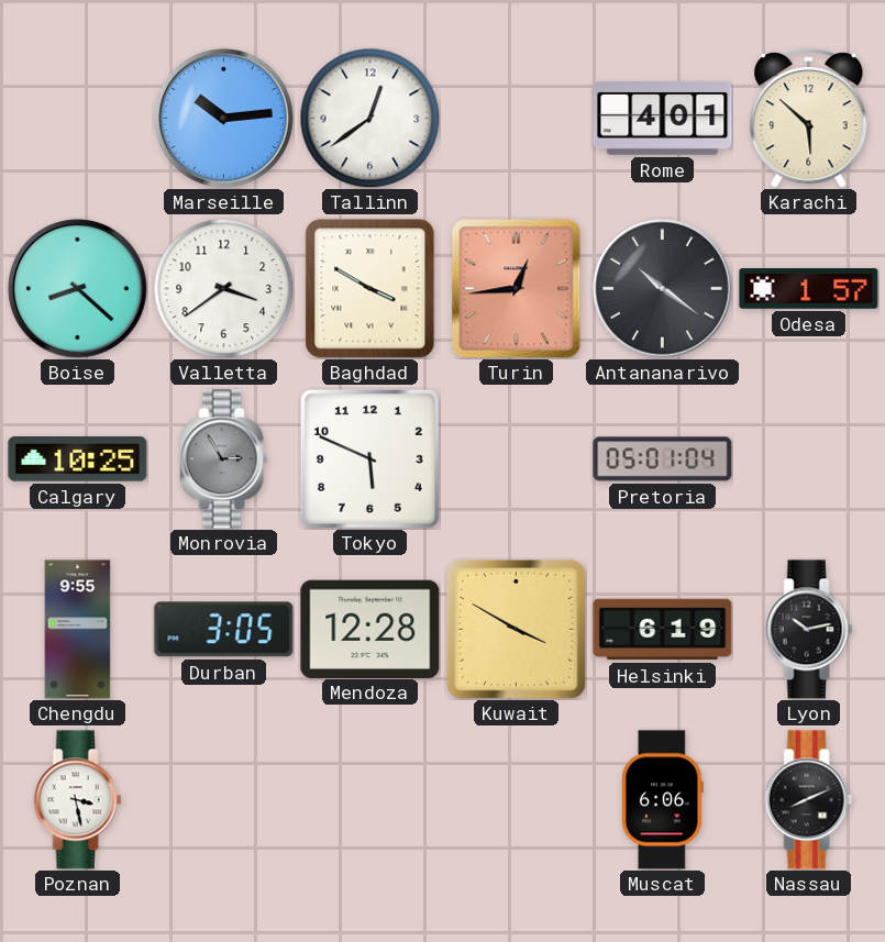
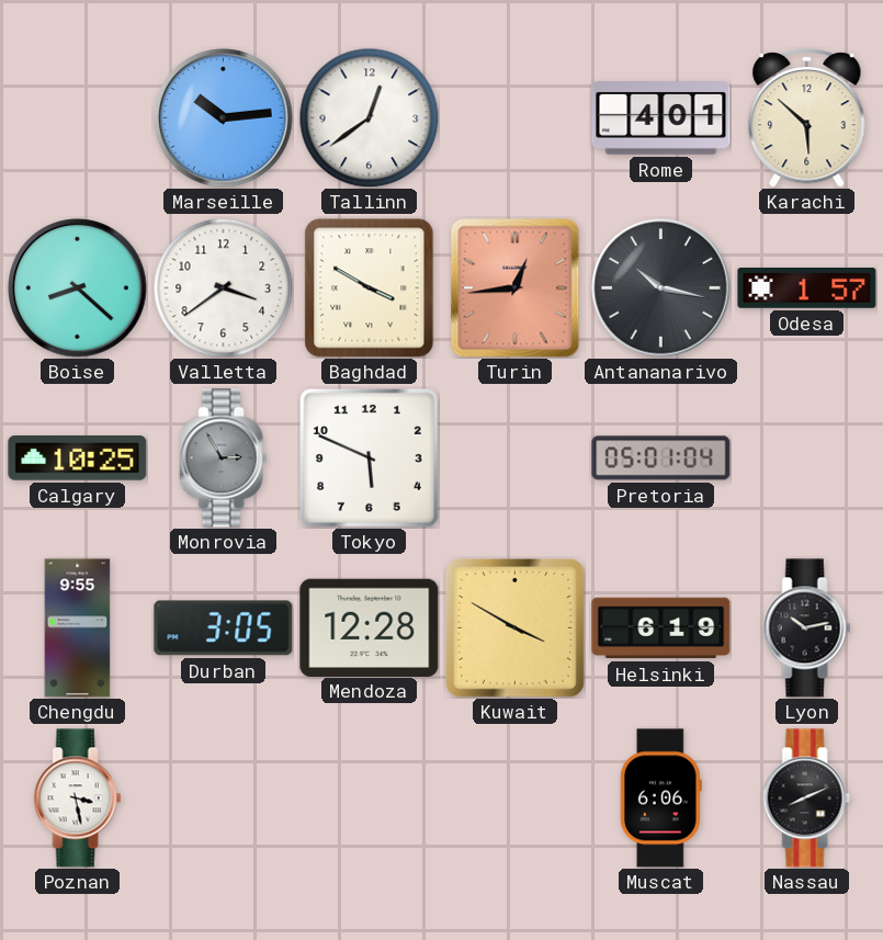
Antananarivo: 10:21 -> 10:17 (661, 288)
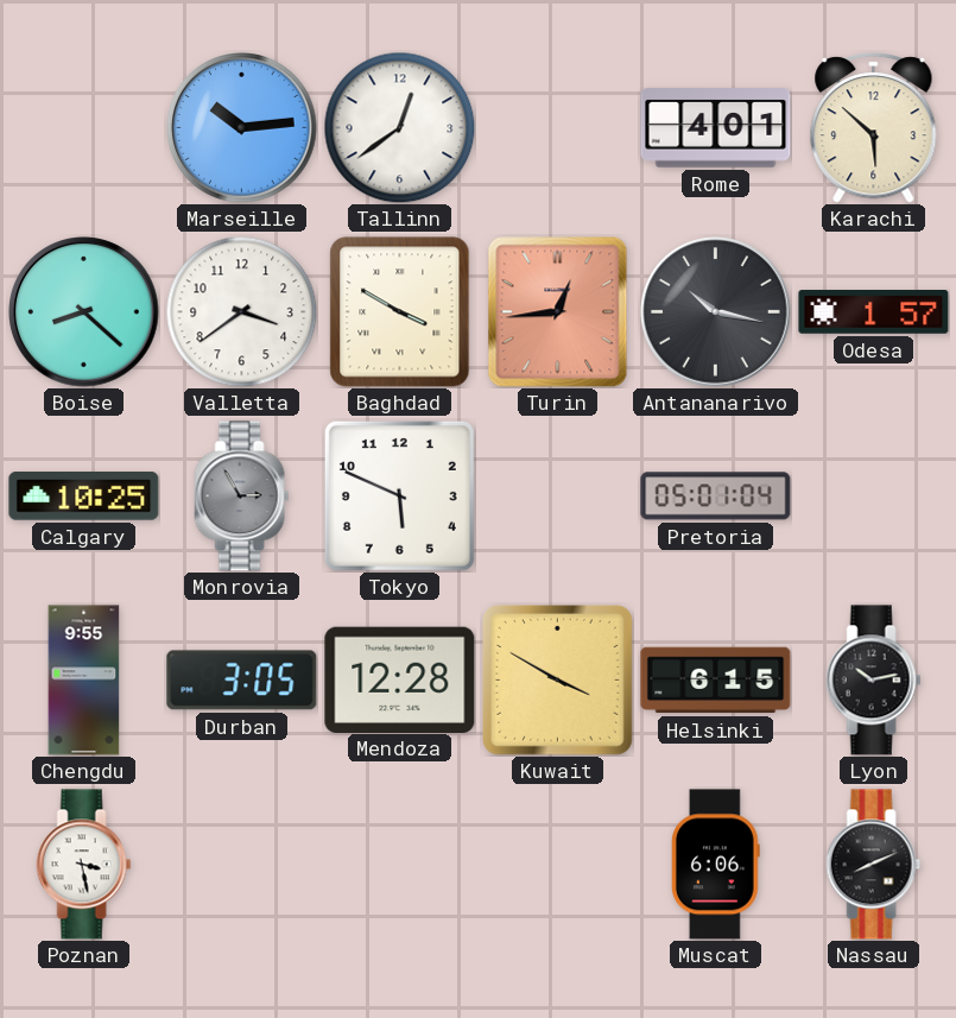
Helsinki: 6:19 -> 6:15 (716, 681)
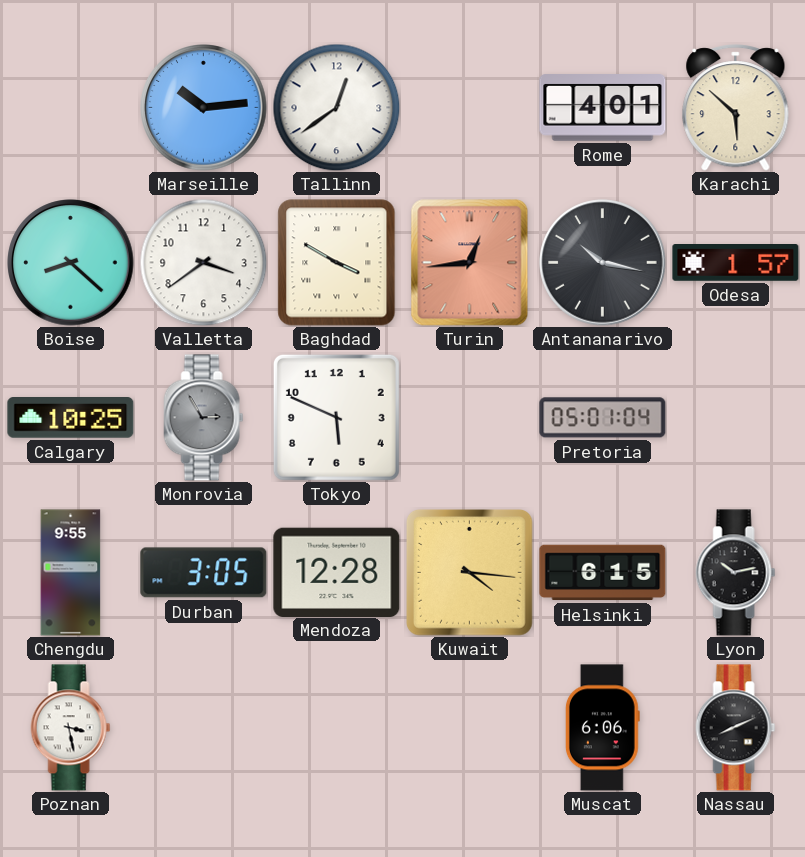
Kuwait: 3:50 -> 4:16 (470, 573)
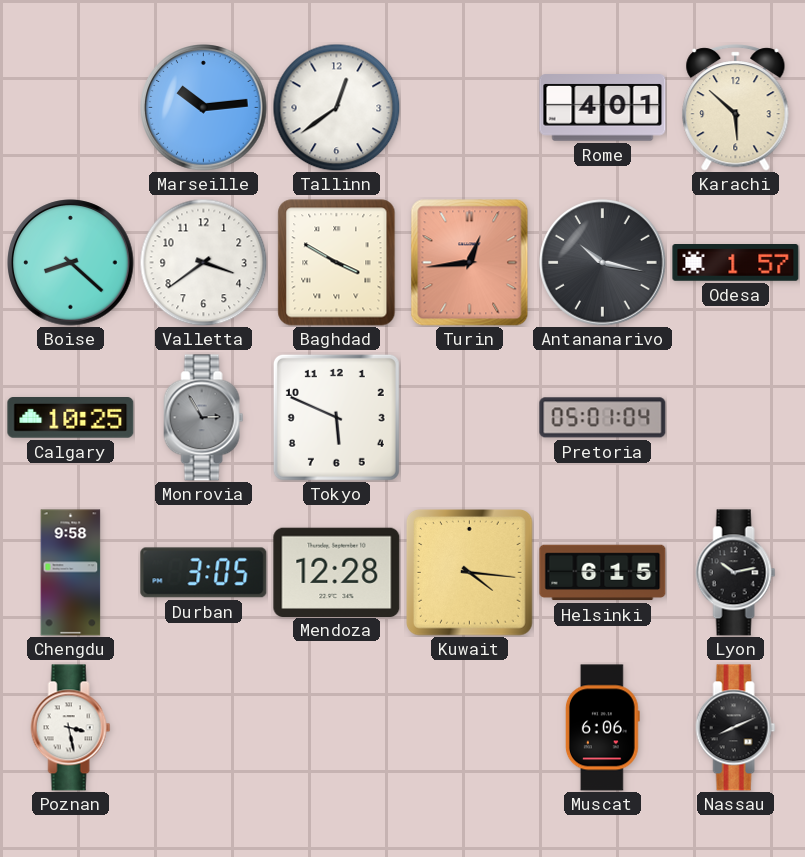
Chengdu: 9:55 -> 9:58 (71, 573)
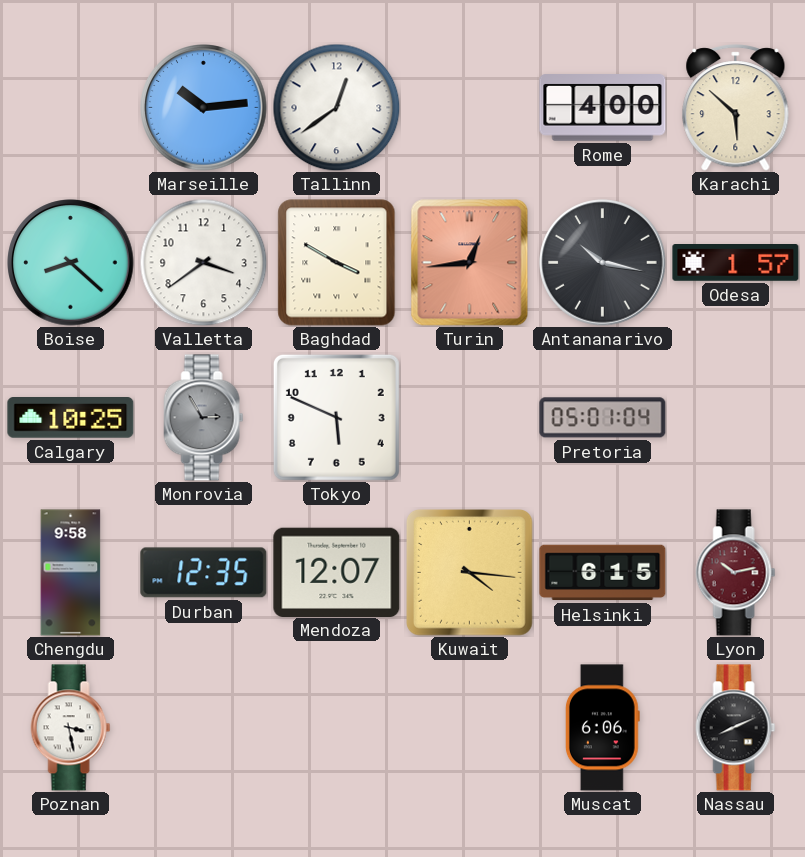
Rome: 4:01 -> 4:00 (603, 108)
Durban: 3:05 -> 12:35 (204, 573)
Mendoza: 12:28 -> 12:07 (337, 572)
Lyon dial: black -> burgundy (736, 573)
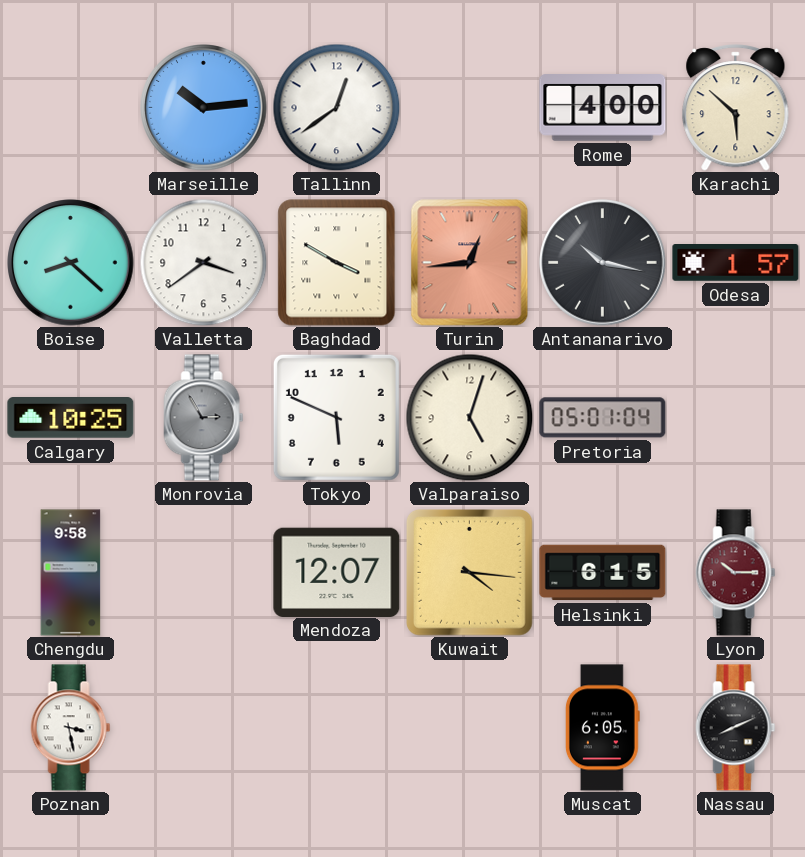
Valparaiso: none -> 5:03 (469, 417)
Durban: 12:35 -> none (204, 573)
Lyon: 10:13 -> 10:15 (736, 573)
Muscat: 6:06 -> 6:05 (602, 728)
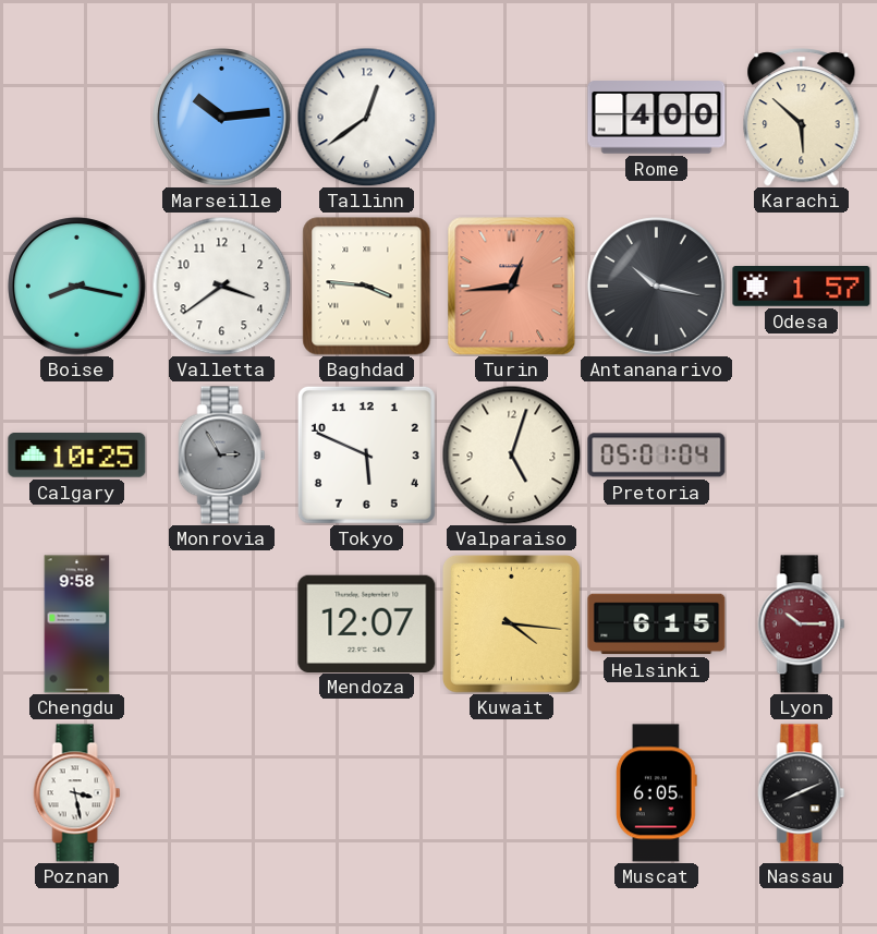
Boise: 8:22 -> 8:17 (77, 287)
Baghdad: 3:50 -> 3:46 (367, 287)
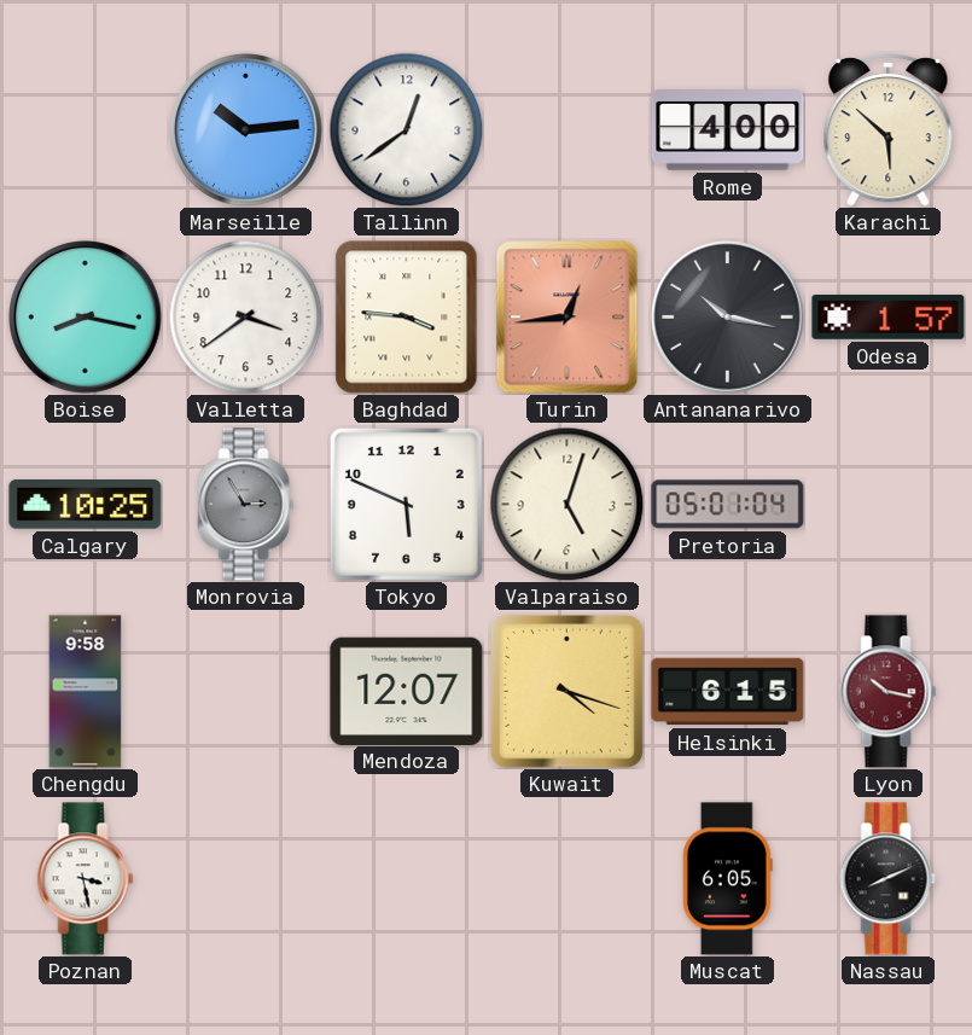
Kuwait: 4:16 -> 4:18 (568, 692)
Lyon: 10:15 -> 10:17 (889, 692)
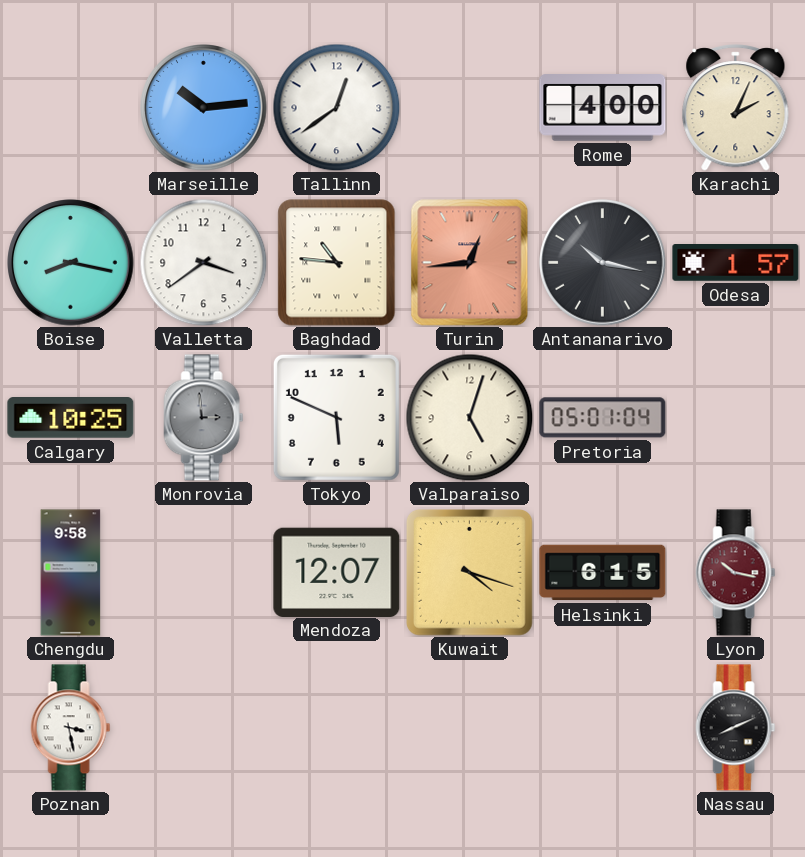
Karachi: 5:52 -> 2:04 (736, 108)
Baghdad: 3:46 -> 10:46 (337, 263)
Monrovia: 2:55 -> 2:59 (204, 418)
Muscat: 6:05 -> none (727, 879)
